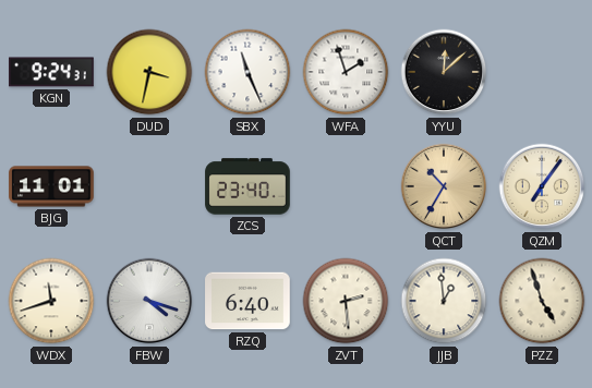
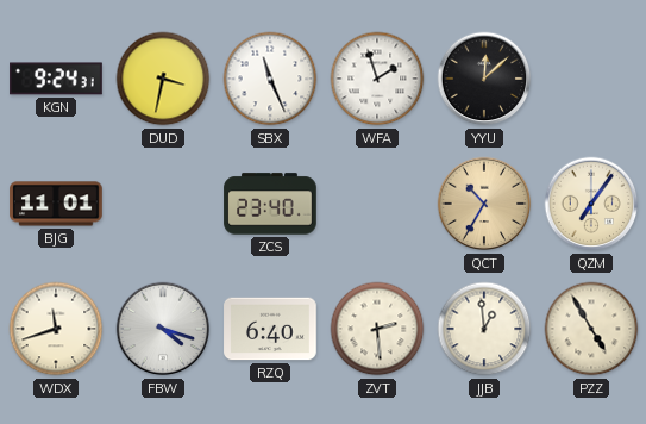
PZZ: 4:57 -> 4:55 (591, 329)
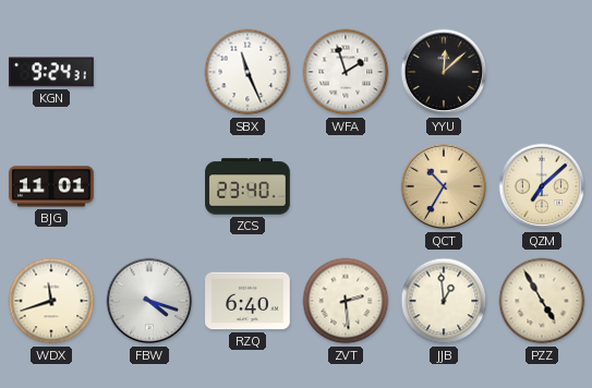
DUD: 3:32 -> none (163, 79)
QZM: 7:06 -> 7:08 (542, 186)
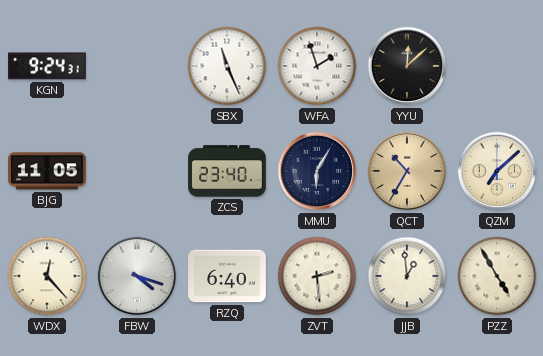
BJG: 11:01 -> 11:05 (47, 171)
MMU: none -> 6:05 (317, 171)
WDX: 11:42 -> 12:23 (47, 276)
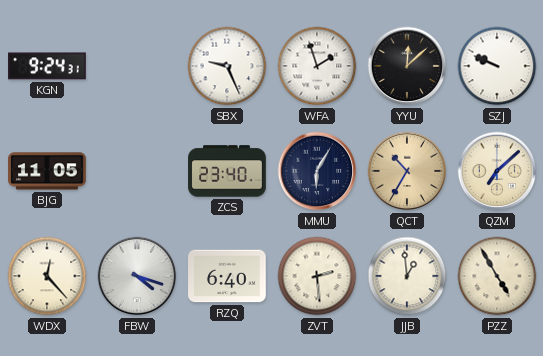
SBX: 11:26 -> 9:26 (227, 66)
SZJ: none -> 9:49 (497, 66)
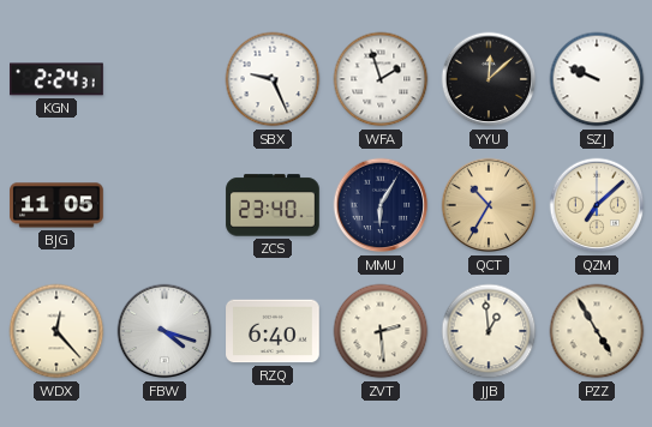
KGN: 9:24 -> 2:24 (56, 79)
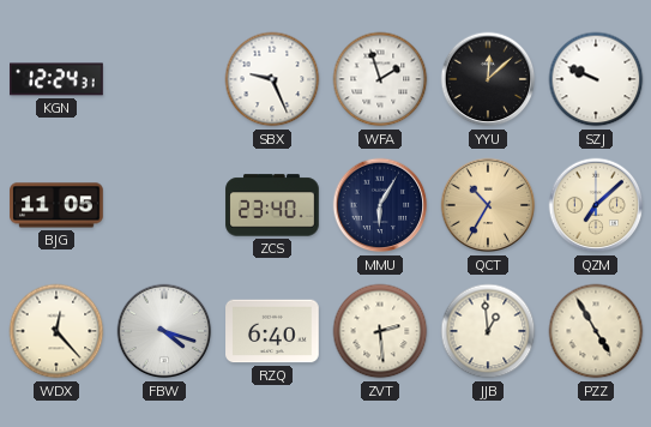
KGN: 2:24 -> 12:24 (56, 79)
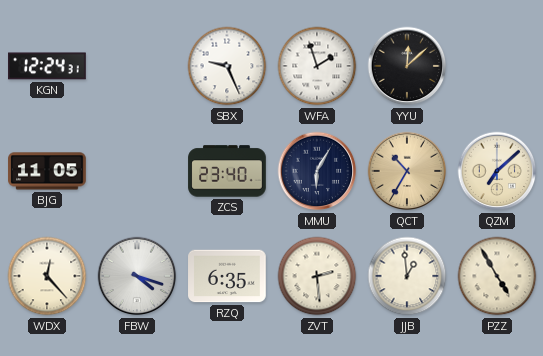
SZJ: 9:49 -> none (596, 79)
RZQ: 6:40 -> 6:35 (227, 276)
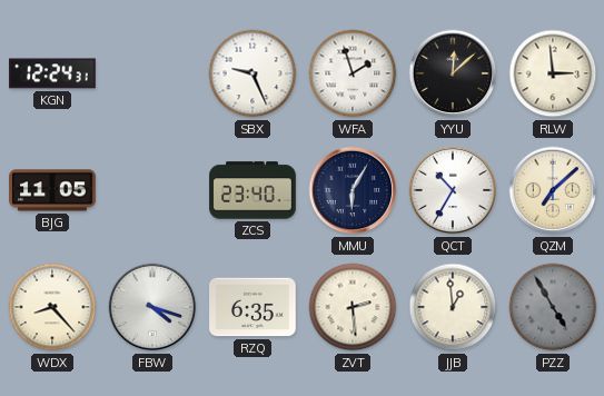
RLW: none -> 2:59 (553, 73)
QCT dial: champagne -> white (453, 190)
WDX: 12:23 -> 8:23 (52, 307)
PZZ dial: cream -> grey (553, 307)
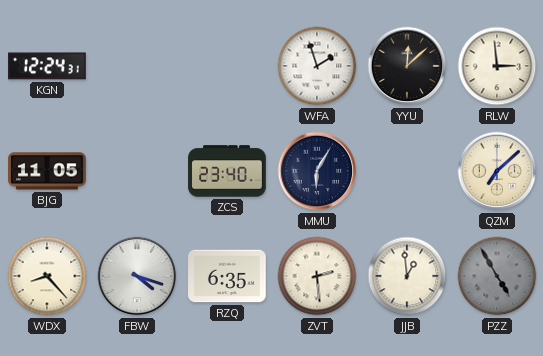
SBX: 9:26 -> none (253, 73)
QCT: 10:35 -> none (453, 190)
